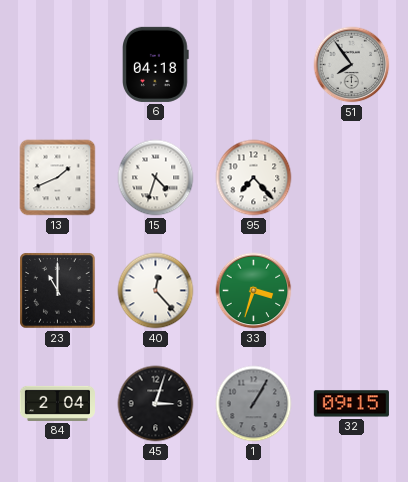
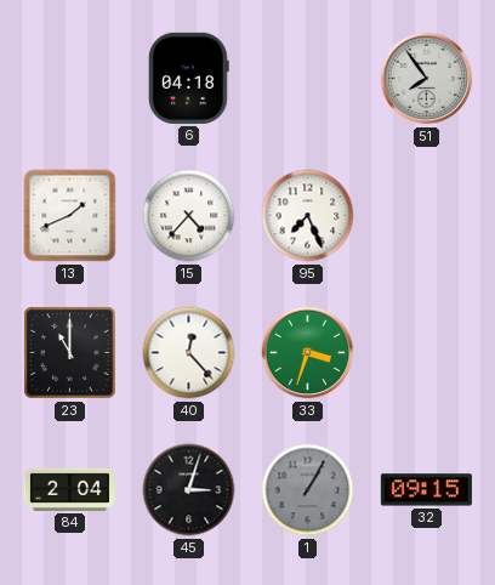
15: 4:33 -> 4:37 (189, 216)
95: 7:23 -> 7:26 (308, 216)
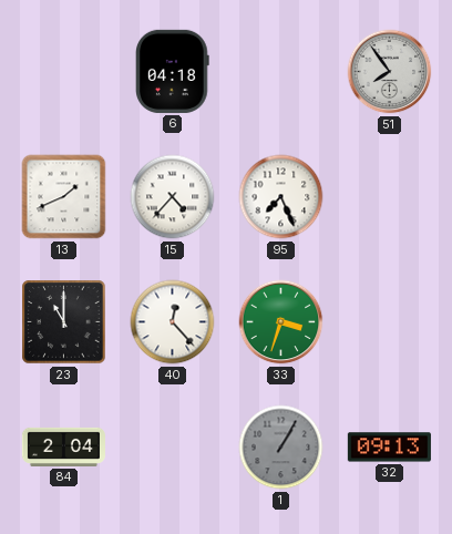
45: 3:03 -> none (189, 490)
32: 09:15 -> 09:13 (389, 448)
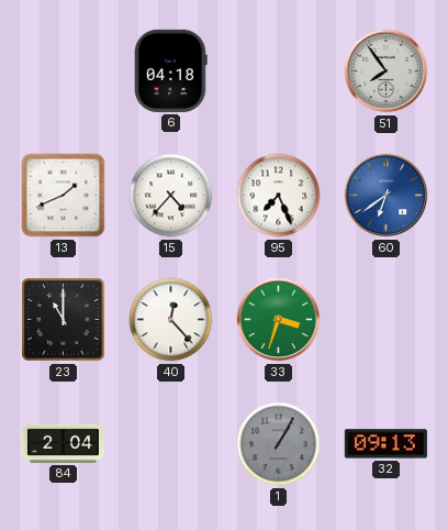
60: none -> 6:39 (387, 196)
